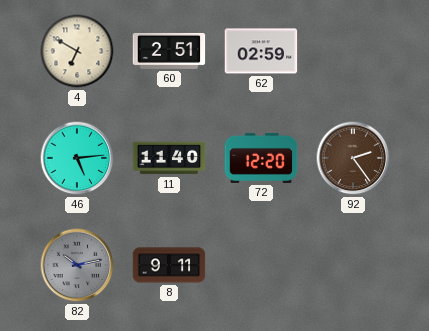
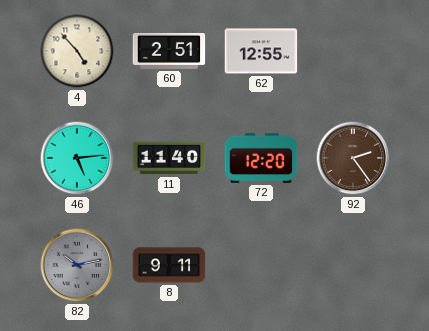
4: 6:50 -> 4:53 (77, 51)
62: 02:59 -> 12:55 (261, 51)
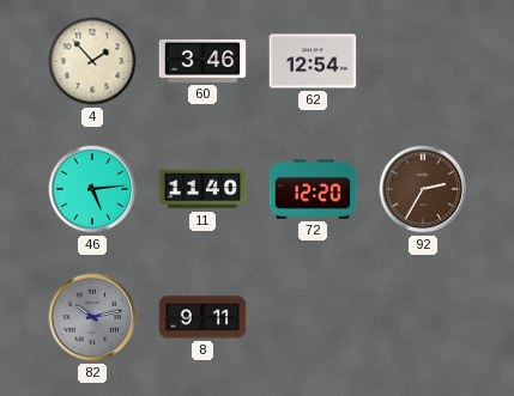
4: 4:53 -> 1:53 (92, 61)
60: 2:51 -> 3:46 (202, 61)
62: 12:55 -> 12:54 (313, 61)
92: 2:24 -> 2:35 (423, 189)
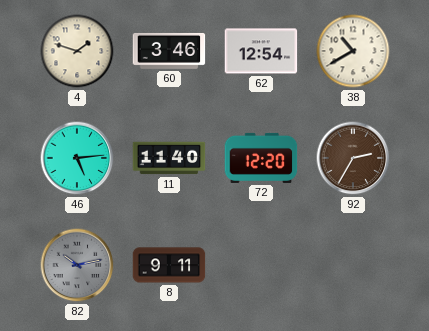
4: 1:53 -> 1:48 (77, 51)
38: none -> 10:40 (353, 51)
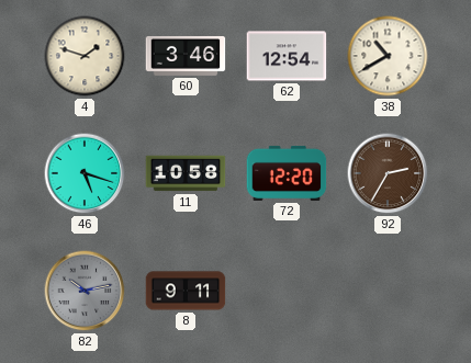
46: 5:14 -> 5:18 (85, 173)
11: 11:40 -> 10:58 (186, 173)
